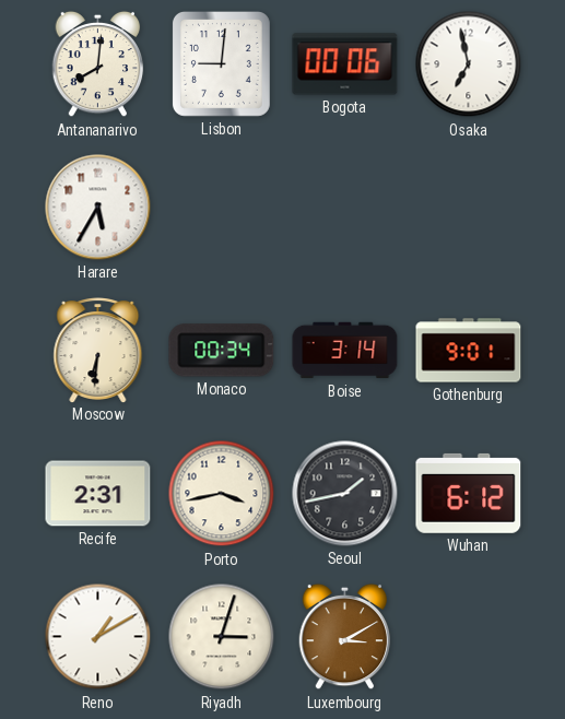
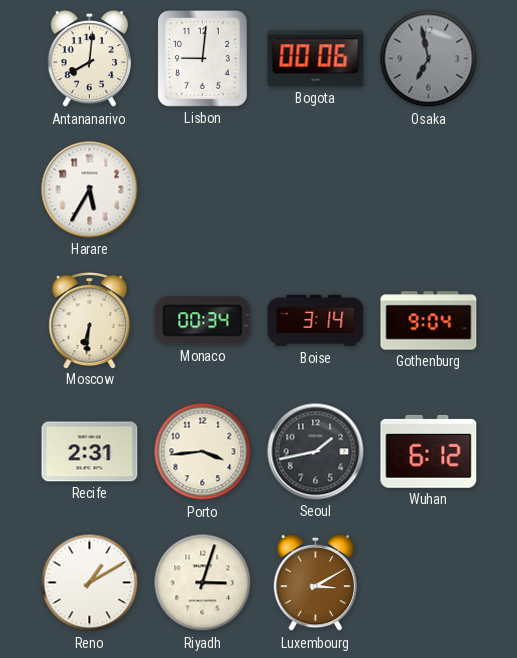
Osaka dial: white -> grey (429, 59)
Gothenburg: 9:01 -> 9:04 (429, 321)
Porto: 3:43 -> 3:44 (203, 452)
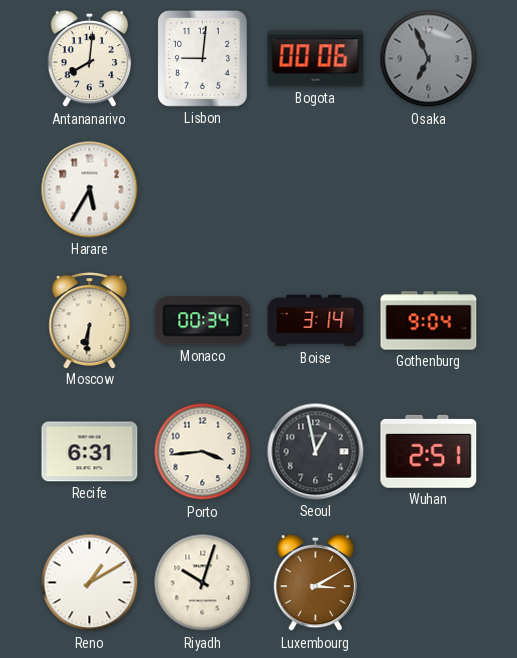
Osaka: 6:58 -> 6:56 (429, 59)
Recife: 2:31 -> 6:31 (90, 452)
Seoul: 1:43 -> 12:58 (316, 452)
Wuhan: 6:12 -> 2:51 (429, 451)
Riyadh: 3:03 -> 10:03 (203, 583)
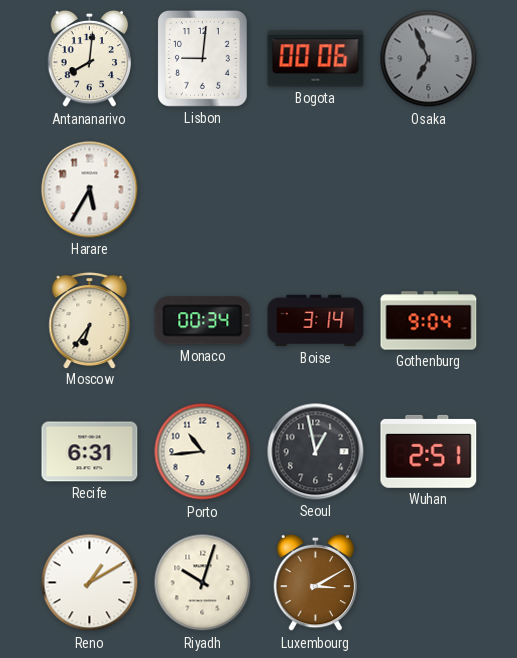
Moscow: 6:31 -> 6:36 (90, 321)
Porto: 3:44 -> 10:44 (203, 452)
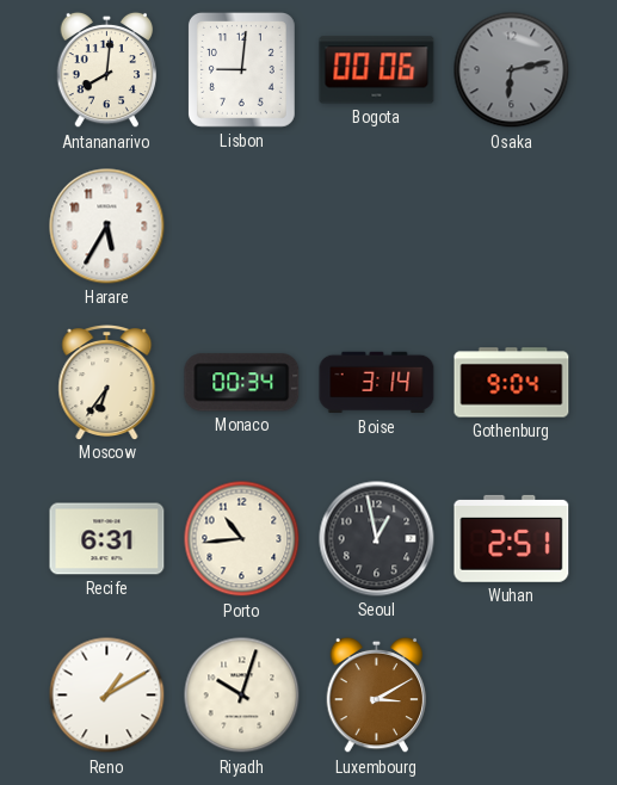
Osaka: 6:56 -> 6:13 (512, 70)
